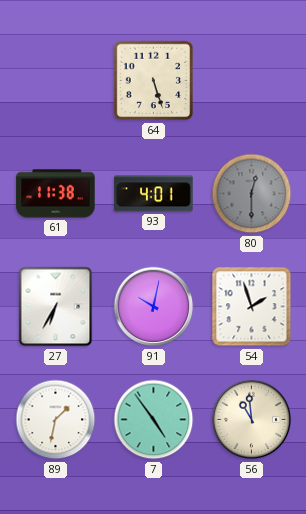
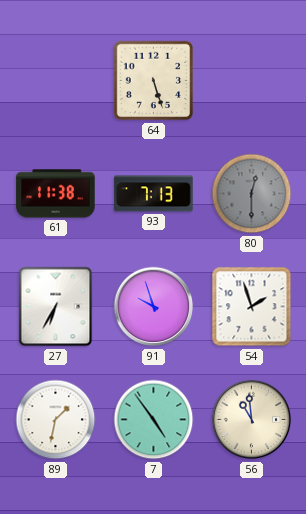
93: 4:01 -> 7:13 (154, 194)
91: 10:02 -> 9:57 (154, 307)
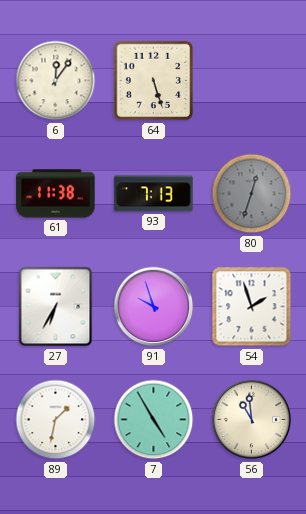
6: none -> 12:06 (56, 81)
80: 12:30 -> 12:33 (252, 194)
7: 4:54 -> 4:55 (154, 420)
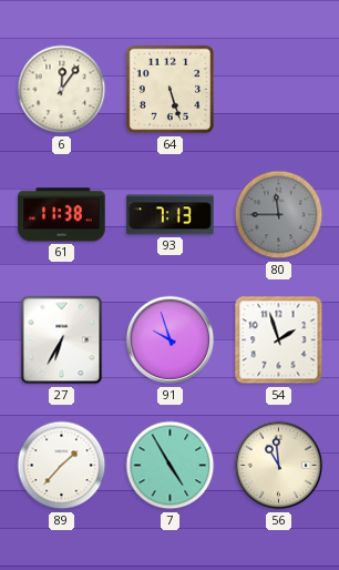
80: 12:33 -> 11:45 (279, 215)
89: 1:32 -> 1:37 (62, 466)
